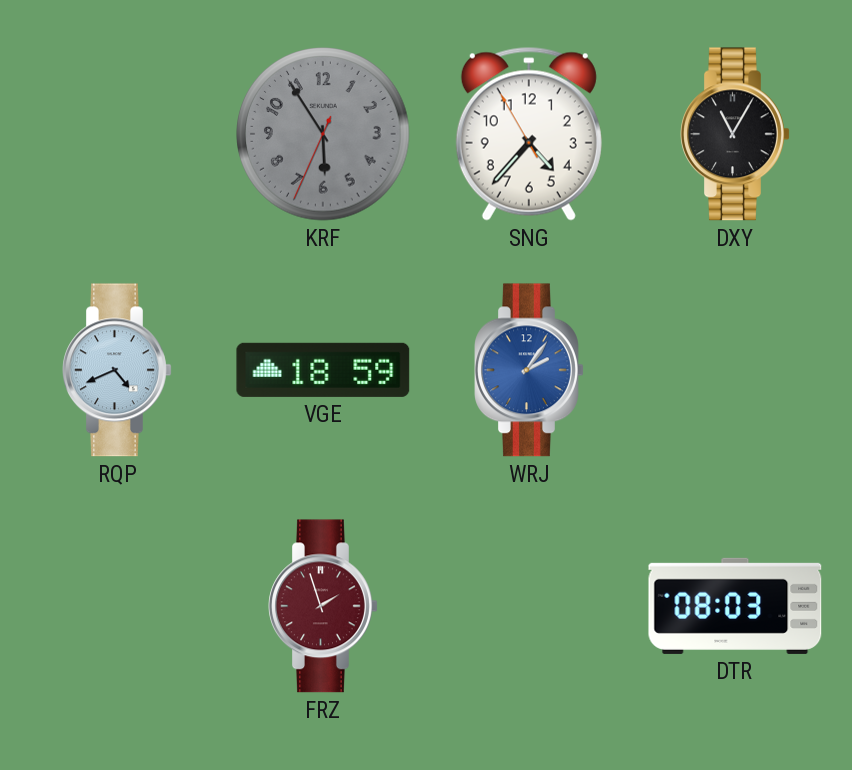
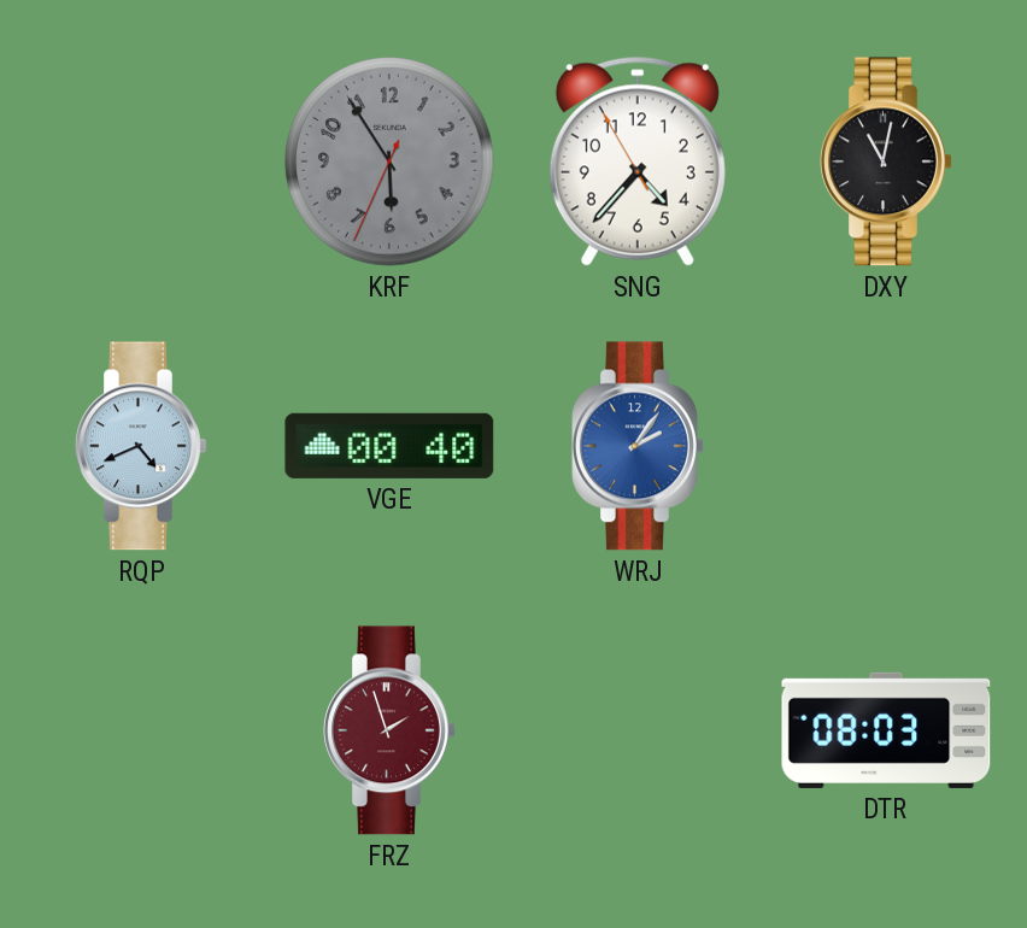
DXY: 11:05 -> 11:02 (886, 161)
VGE: 18:59 -> 00:40 (389, 446)
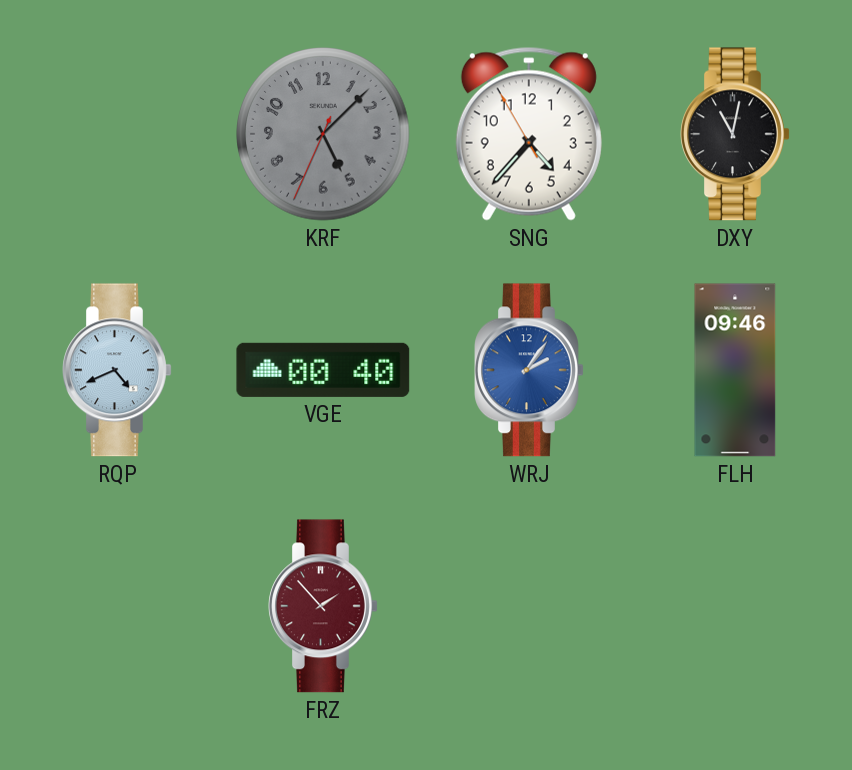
KRF: 5:54 -> 5:07 (323, 134)
FLH: none -> 09:46 (735, 370)
FRZ: 1:57 -> 1:53 (323, 606)
DTR: 08:03 -> none (886, 730)
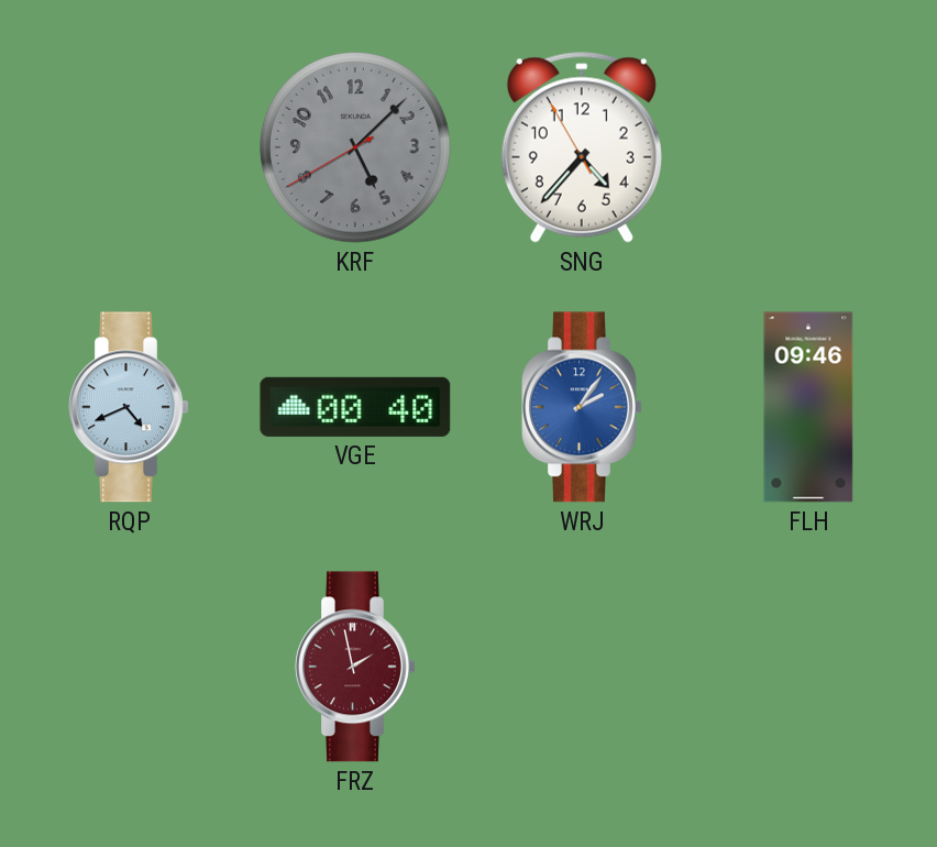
KRF: 5:07:34 -> 5:07:40 (355, 147)
DXY: 11:02 -> none (735, 134)
FRZ: 1:53 -> 1:58 (355, 667)
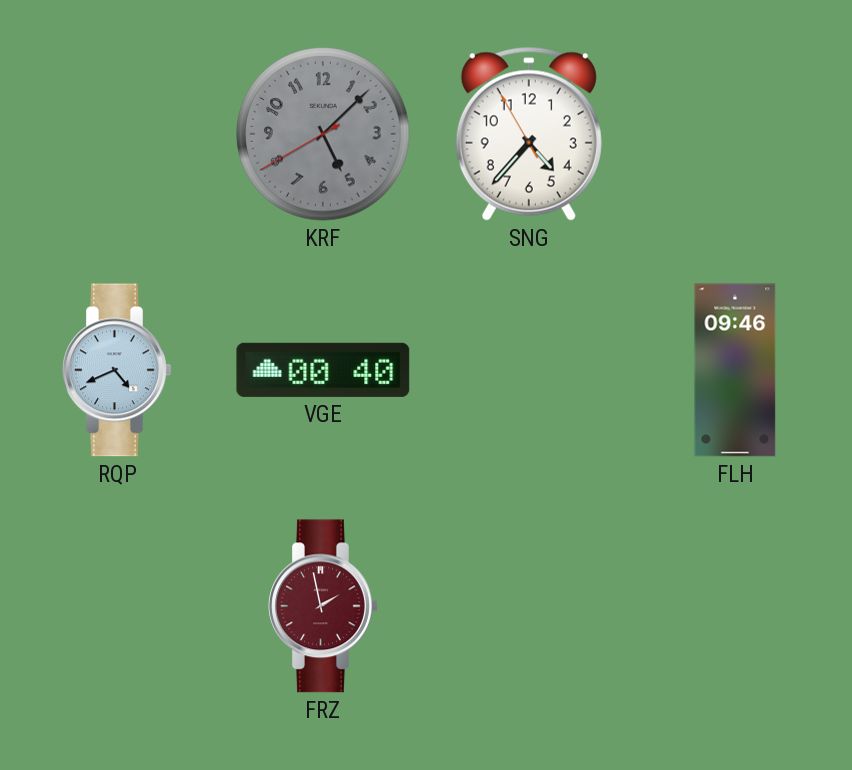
WRJ: 2:06 -> none (582, 407)
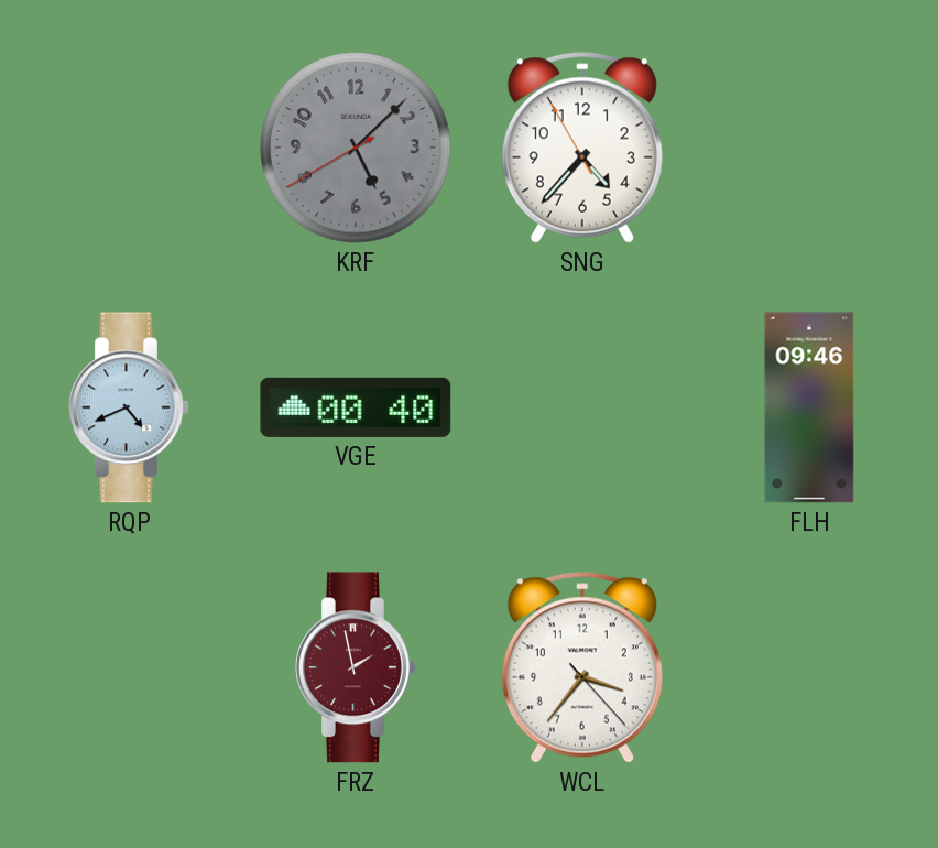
WCL: none -> 3:36 (582, 667)
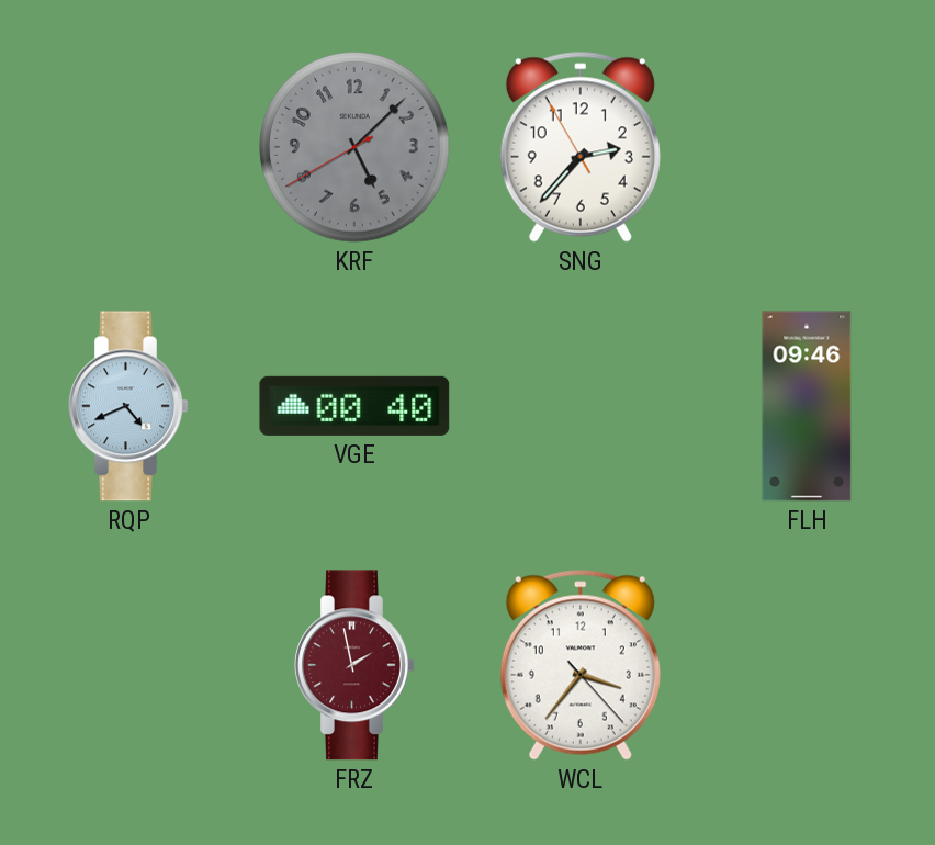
SNG: 4:36 -> 2:36 (581, 147)
